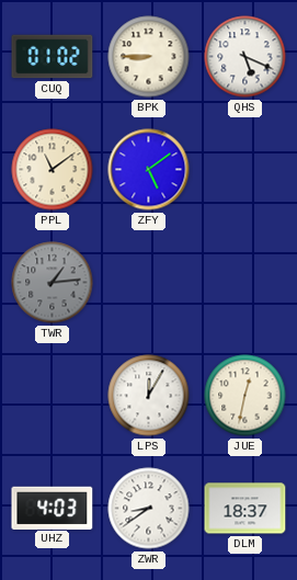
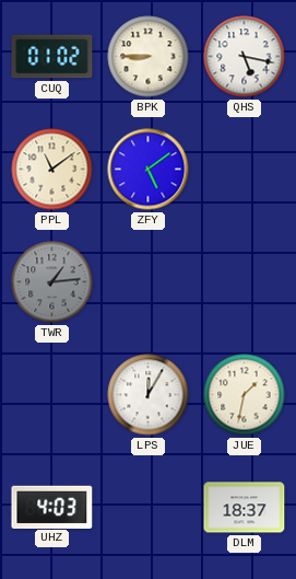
QHS: 5:19 -> 5:17 (245, 57)
JUE: 12:32 -> 1:32 (245, 395)
ZWR: 8:39 -> none (149, 509)
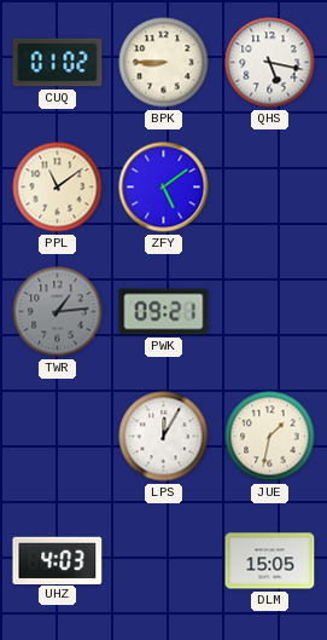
PWK: none -> 09:21 (164, 312)
DLM: 18:37 -> 15:05 (270, 561)
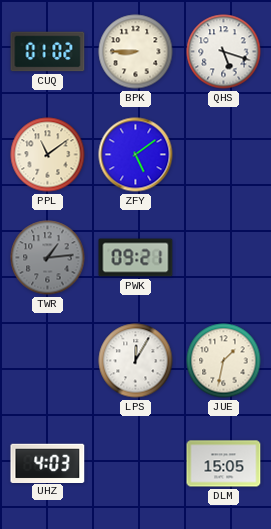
QHS: 5:17 -> 5:18 (224, 52)
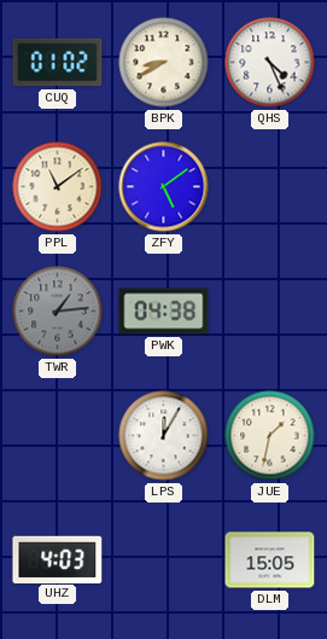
BPK: 8:45 -> 8:40 (164, 63)
QHS: 5:18 -> 4:26 (270, 63)
PWK: 09:21 -> 04:38 (164, 312)
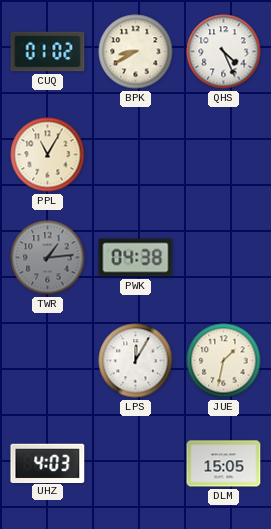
PPL: 11:09 -> 11:05 (48, 155)
ZFY: 5:09 -> none (164, 187)
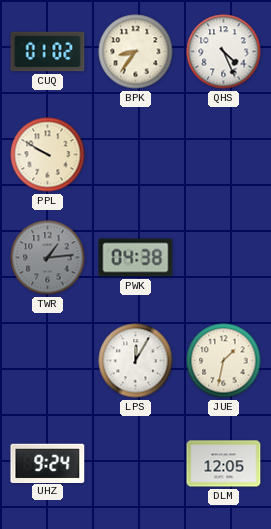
BPK: 8:40 -> 8:36 (136, 52)
PPL: 11:05 -> 9:50 (48, 155)
UHZ: 4:03 -> 9:24 (48, 463)
DLM: 15:05 -> 12:05 (224, 464)
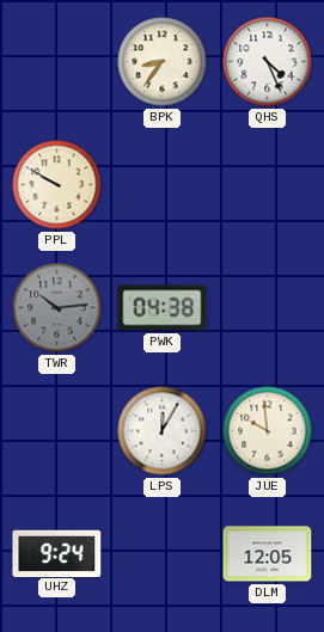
CUQ: 01:02 -> none (48, 52)
TWR: 1:14 -> 10:14 (57, 308)
JUE: 1:32 -> 9:59 (268, 431)
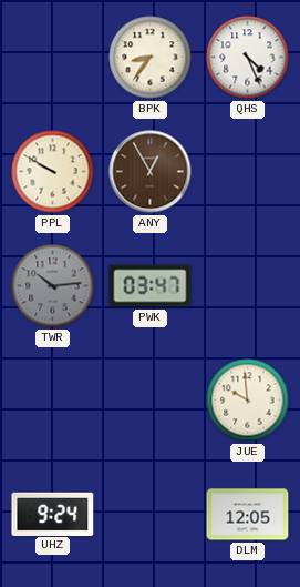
ANY: none -> 12:55 (151, 172)
PWK: 04:38 -> 03:47 (151, 286)
LPS: 12:05 -> none (163, 431)
